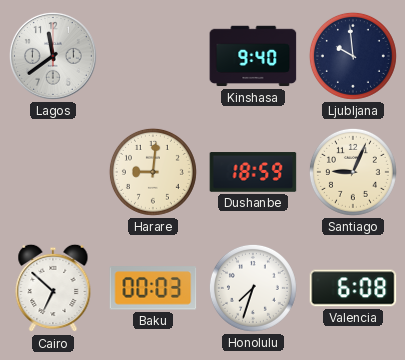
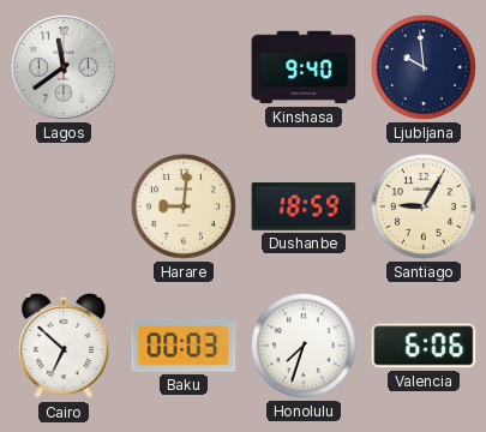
Santiago: 9:04 -> 9:05 (424, 206)
Valencia: 6:08 -> 6:06 (424, 346)
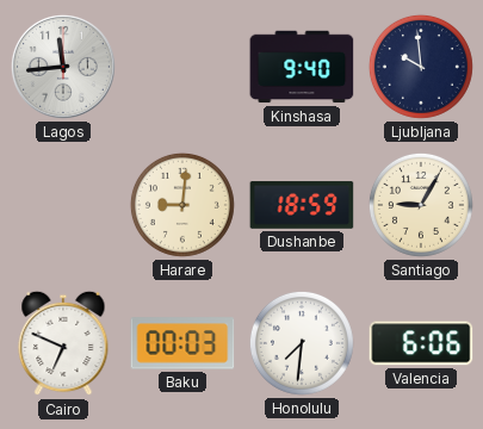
Lagos: 11:39 -> 11:44 (63, 67)
Cairo: 6:52 -> 6:49 (63, 343)
Honolulu: 7:33 -> 7:31 (302, 343)
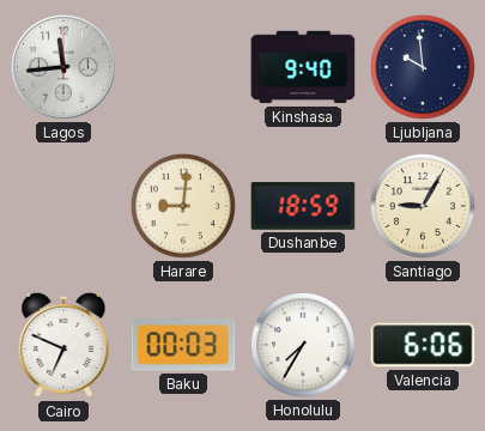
Honolulu: 7:31 -> 7:35 (303, 345)
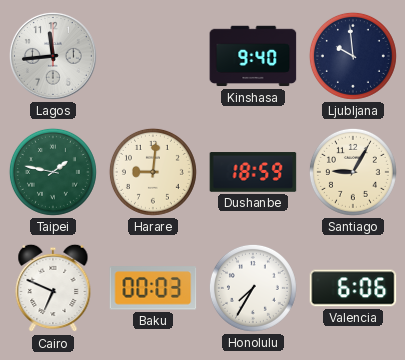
Taipei: none -> 1:47 (53, 172)
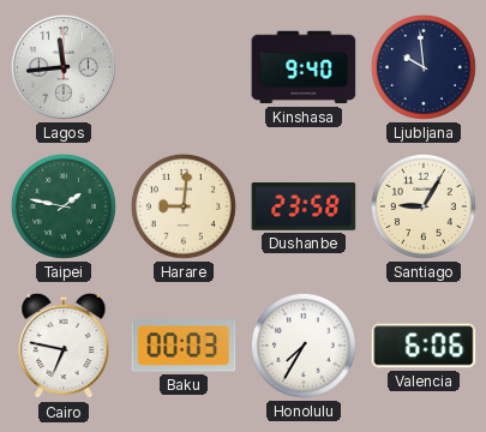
Dushanbe: 18:59 -> 23:58 (304, 206)
Cairo: 6:49 -> 6:47 (64, 346)
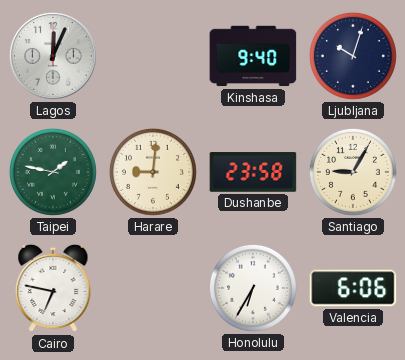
Lagos: 11:44 -> 12:04 (53, 56)
Ljubljana: 9:59 -> 10:03 (353, 56)
Baku: 00:03 -> none (184, 346)
Honolulu: 7:35 -> 6:35 (253, 288)
